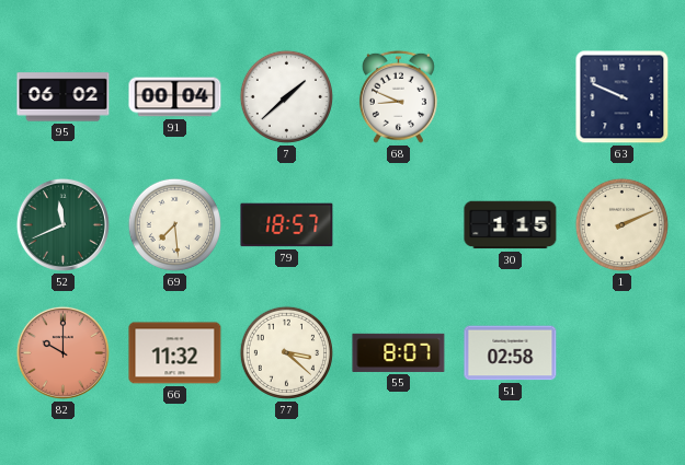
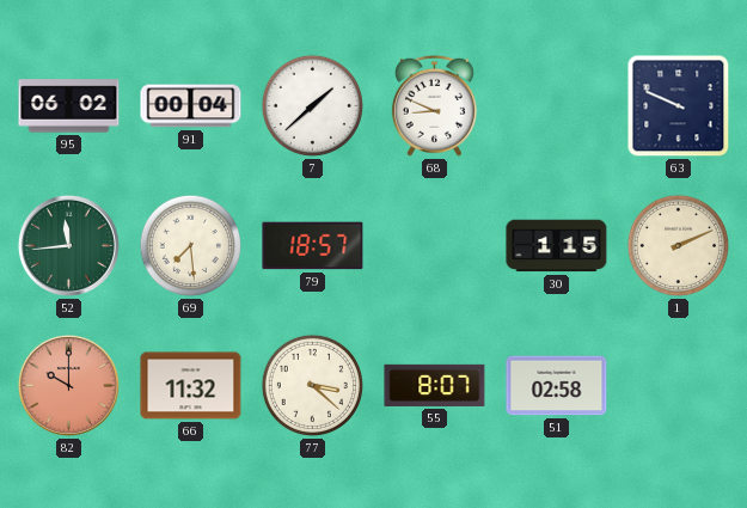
52: 11:41 -> 11:44 (68, 245)
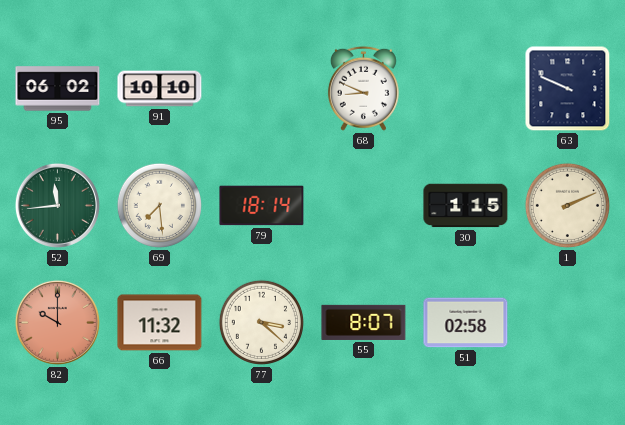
91: 00:04 -> 10:10 (160, 89)
7: 1:38 -> none (312, 105)
79: 18:57 -> 18:14 (262, 206)
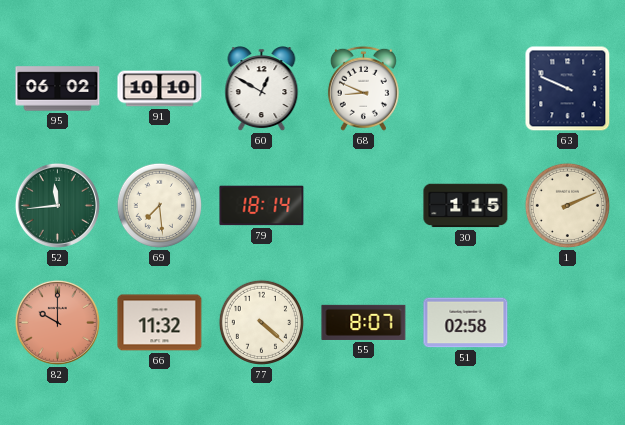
60: none -> 12:50 (262, 89)
77: 3:22 -> 4:22 (261, 322)
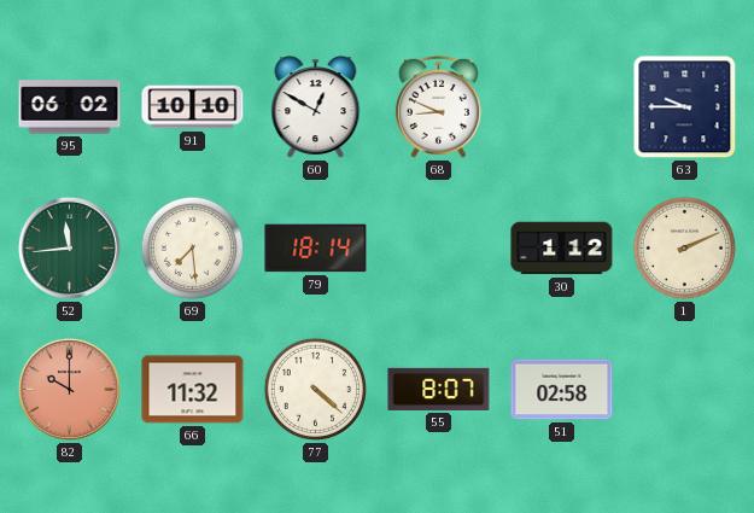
63: 9:49 -> 9:45 (685, 107)
30: 1:15 -> 1:12 (562, 249)
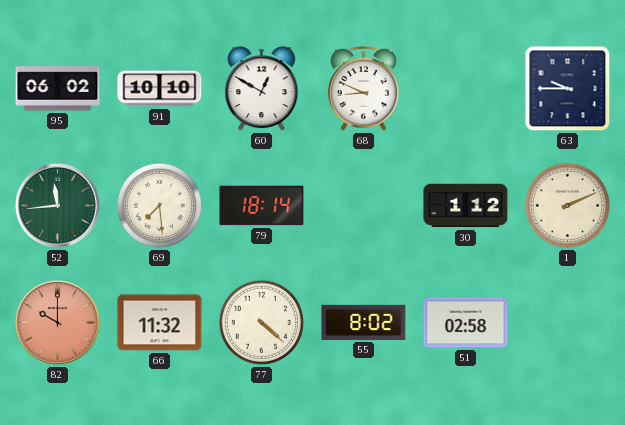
55: 8:07 -> 8:02 (364, 322)
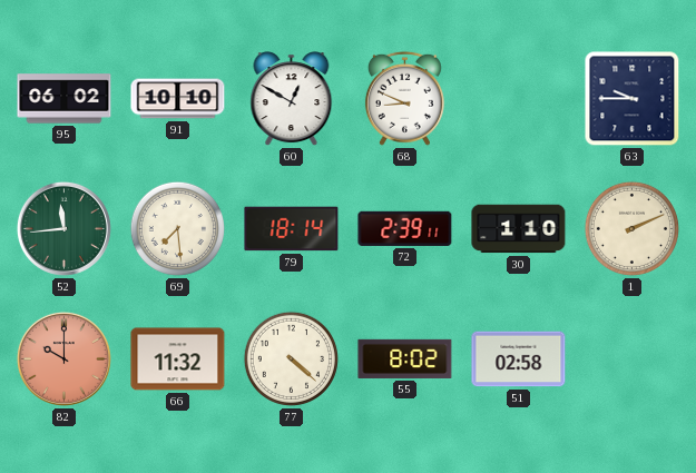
72: none -> 2:39 (405, 228)
30: 1:12 -> 1:10 (519, 229)
